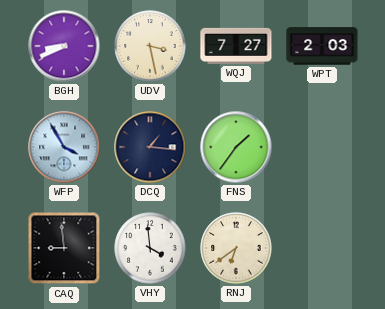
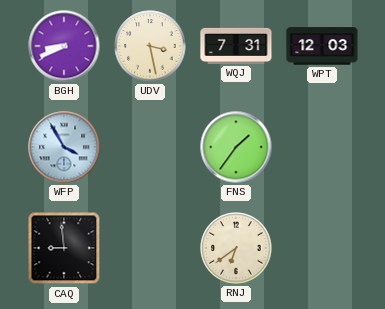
WQJ: 7:27 -> 7:31 (236, 46)
WPT: 2:03 -> 12:03 (322, 46)
DCQ: 1:16 -> none (150, 147)
VHY: 3:59 -> none (150, 248)
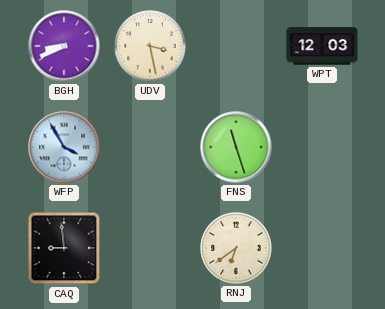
WQJ: 7:31 -> none (236, 46)
FNS: 1:36 -> 11:27 (236, 147)
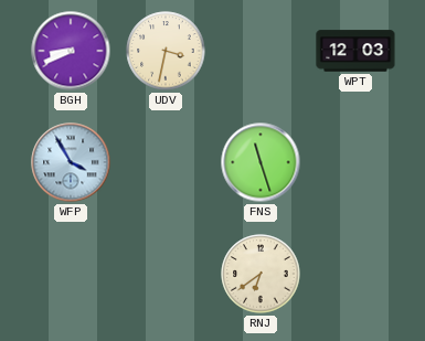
UDV: 3:28 -> 3:32 (166, 51)
CAQ: 8:59 -> none (64, 248)
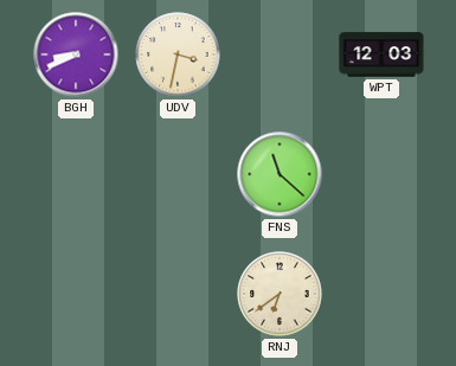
WFP: 3:55 -> none (71, 162)
FNS: 11:27 -> 11:22 (280, 174)
